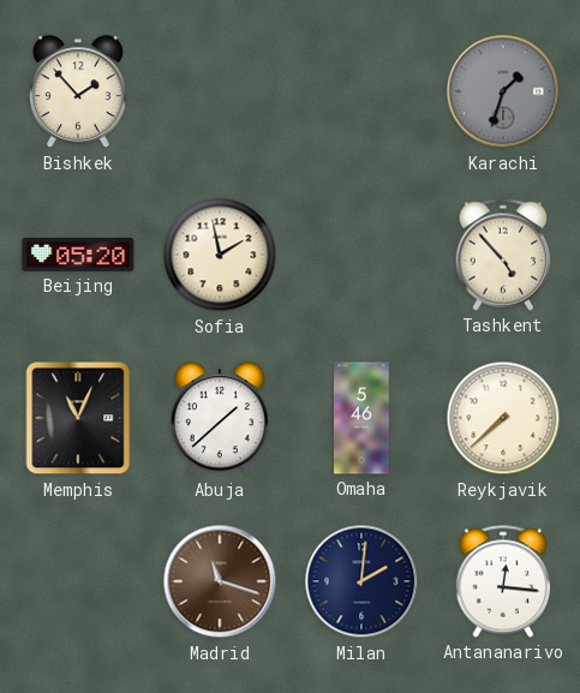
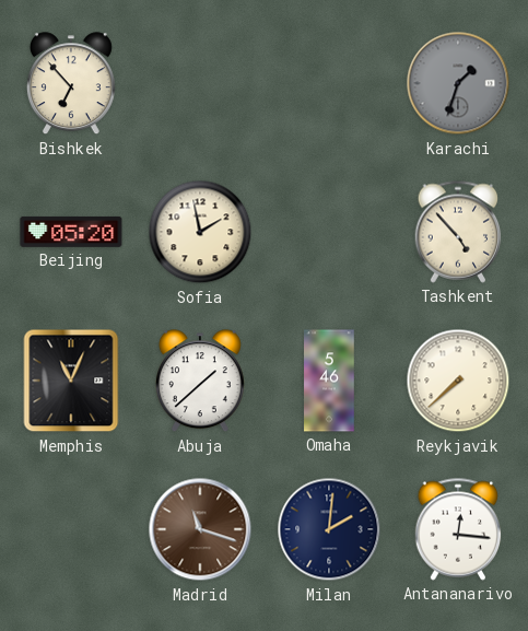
Bishkek: 1:53 -> 6:53 (71, 84)
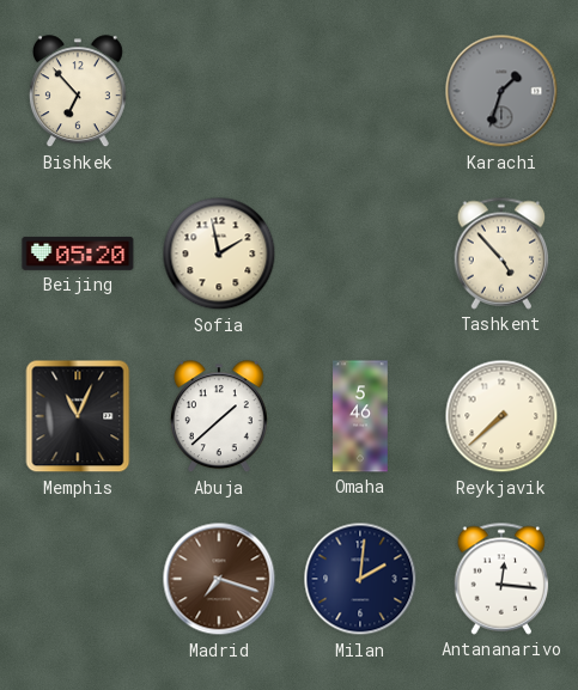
Madrid: 11:18 -> 7:18 (219, 579)
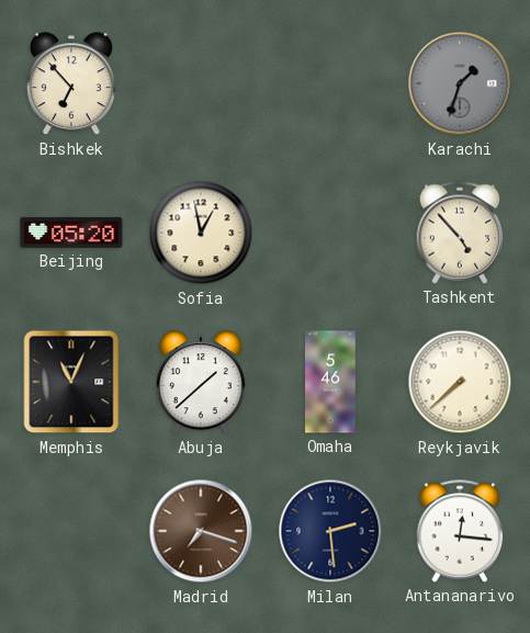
Sofia: 1:58 -> 12:58 (201, 233)
Milan: 2:01 -> 2:29 (330, 531)
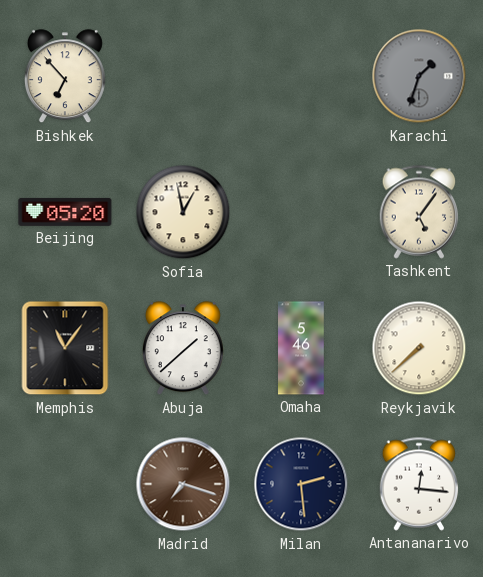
Tashkent: 4:53 -> 5:06 (419, 212)
Memphis: 11:04 -> 11:06 (65, 348)
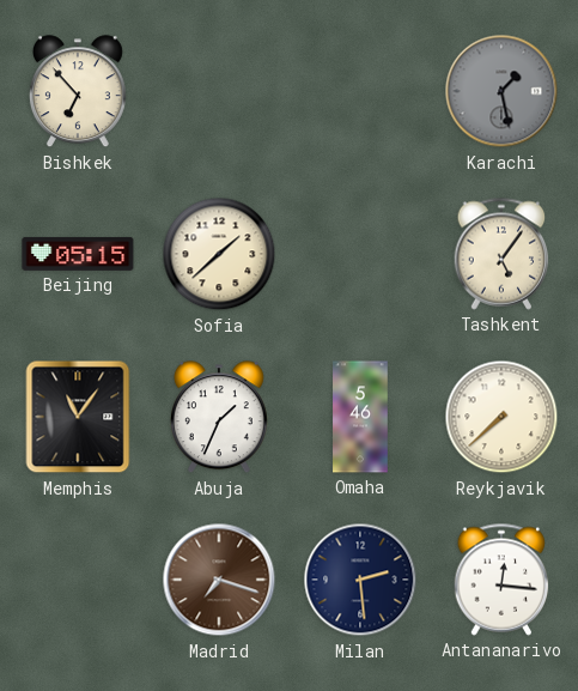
Karachi: 1:33 -> 1:28 (501, 91)
Beijing: 05:20 -> 05:15 (78, 254)
Sofia: 12:58 -> 1:38 (219, 254)
Abuja: 1:38 -> 1:34 (219, 418)
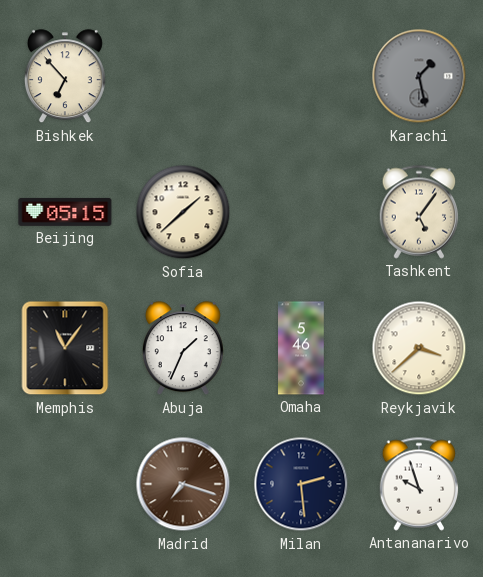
Reykjavik: 7:38 -> 3:38 (419, 348)
Antananarivo: 12:16 -> 9:57 (419, 484)
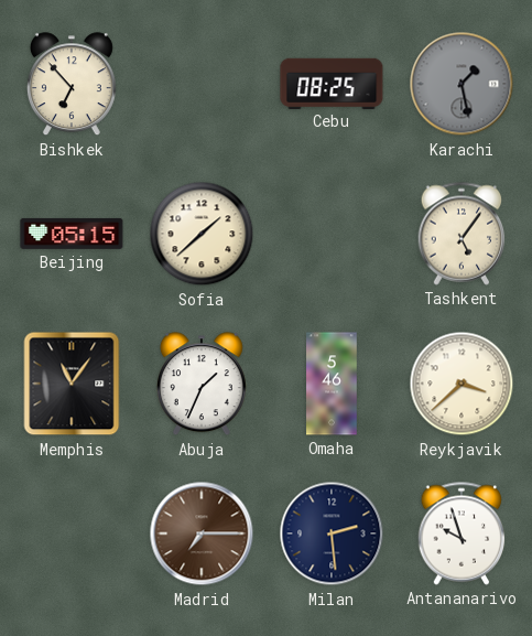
Cebu: none -> 08:25 (332, 83)
Madrid: 7:18 -> 7:15 (202, 533)
